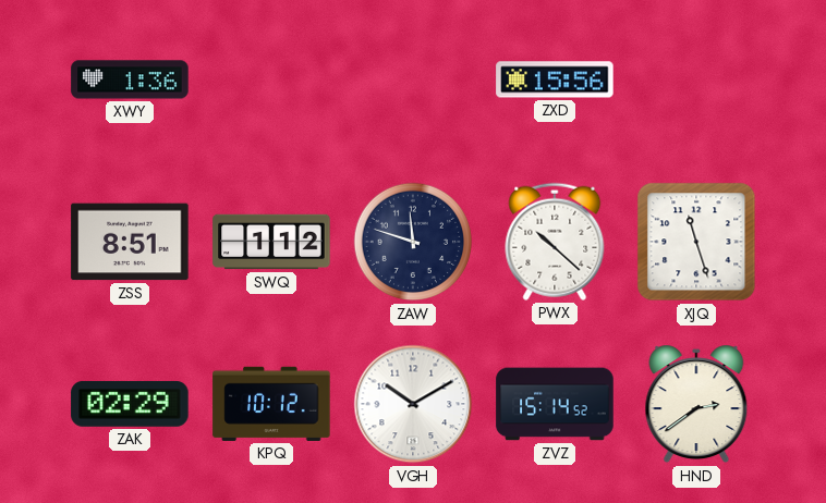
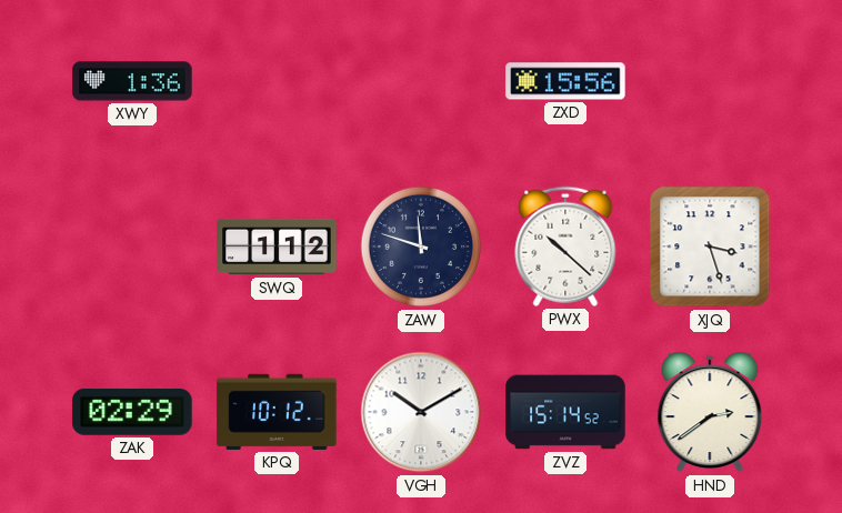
ZSS: 8:51 -> none (130, 242)
XJQ: 11:27 -> 3:27 (710, 247)
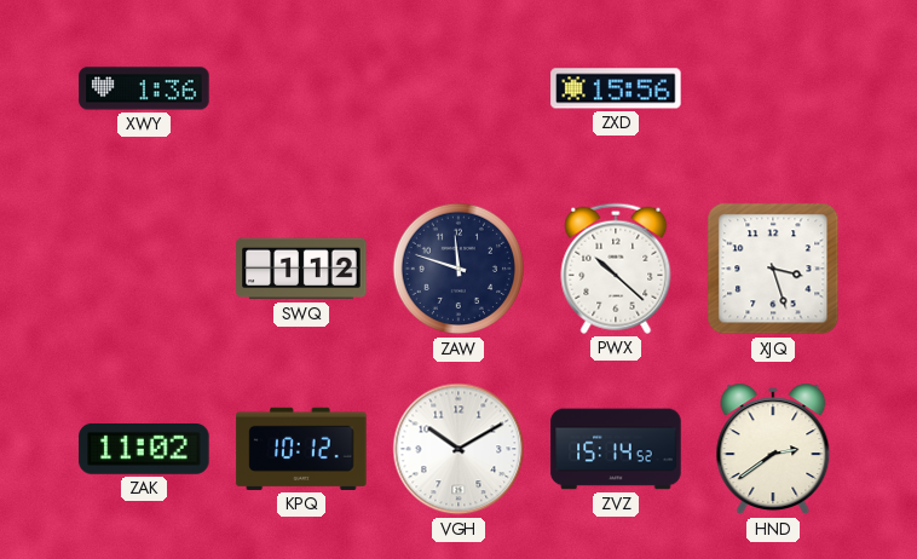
ZAK: 02:29 -> 11:02 (144, 449)
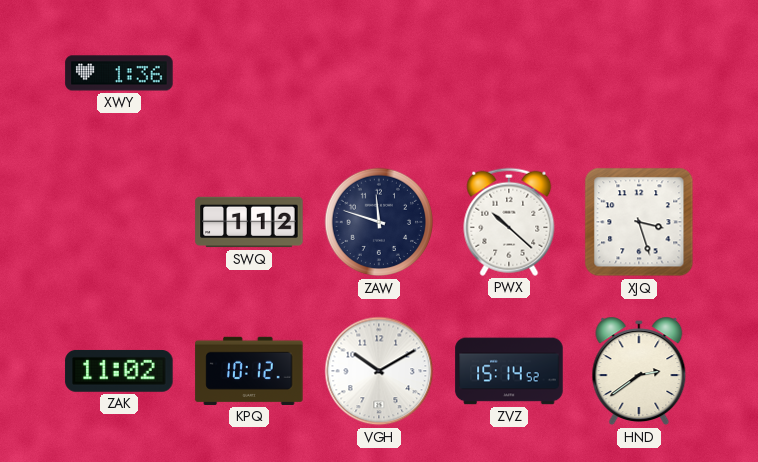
ZXD: 15:56 -> none (616, 88)
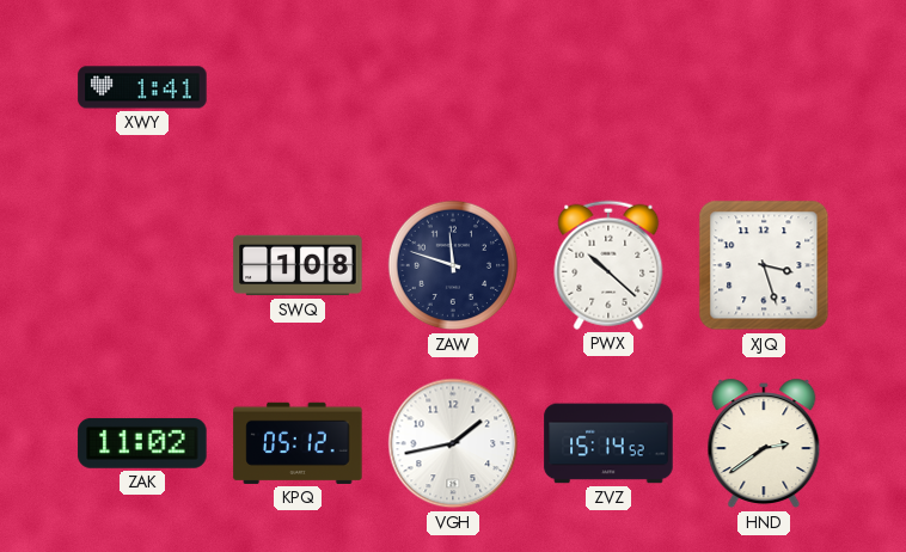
XWY: 1:36 -> 1:41 (142, 87)
SWQ: 1:12 -> 1:08 (298, 265)
KPQ: 10:12 -> 05:12 (298, 443)
VGH: 10:10 -> 1:43 (453, 443)
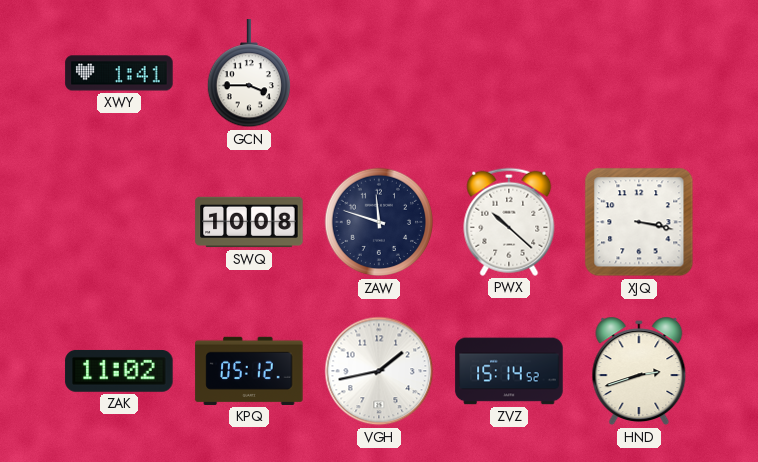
GCN: none -> 3:45 (248, 74)
SWQ: 1:08 -> 10:08 (249, 222)
XJQ: 3:27 -> 3:17 (639, 222)
HND: 2:39 -> 2:42 (639, 371)
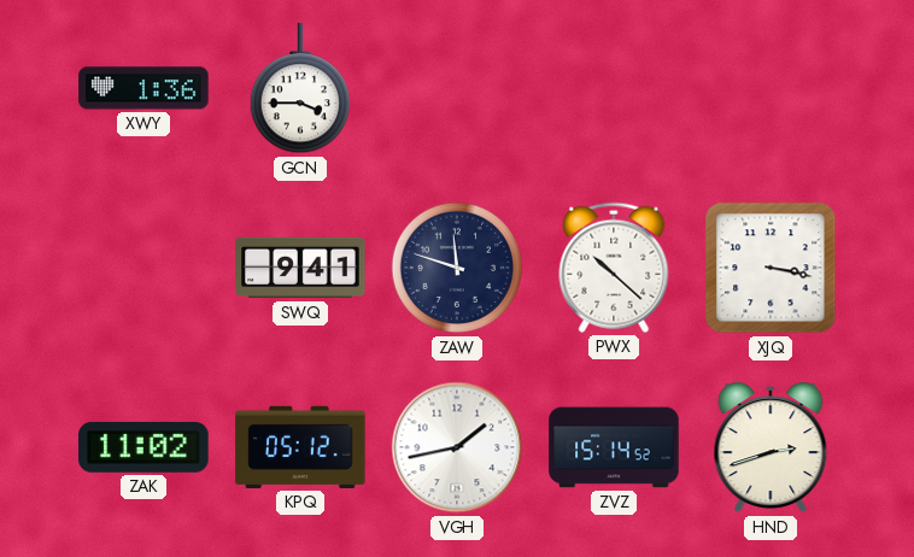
XWY: 1:41 -> 1:36 (143, 88)
SWQ: 10:08 -> 9:41 (300, 268)
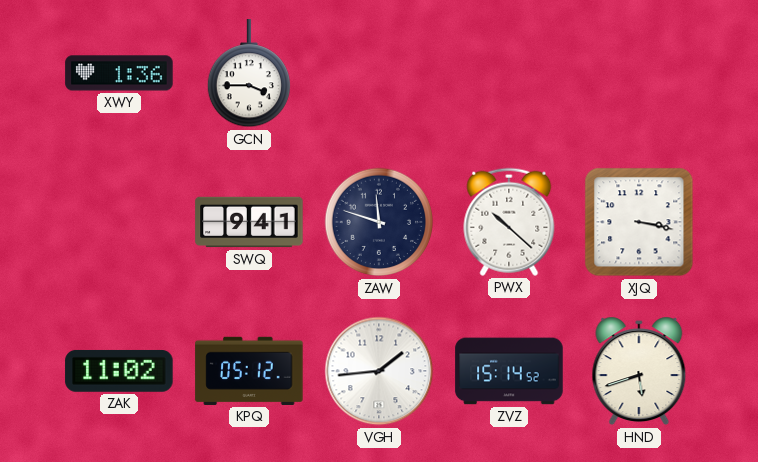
VGH: 1:43 -> 1:44 (379, 371)
HND: 2:42 -> 5:42 (639, 371)
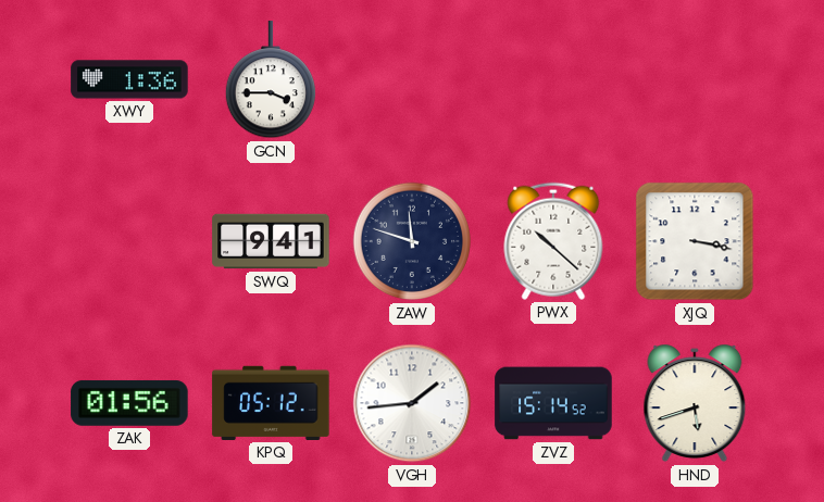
ZAK: 11:02 -> 01:56 (129, 403)
